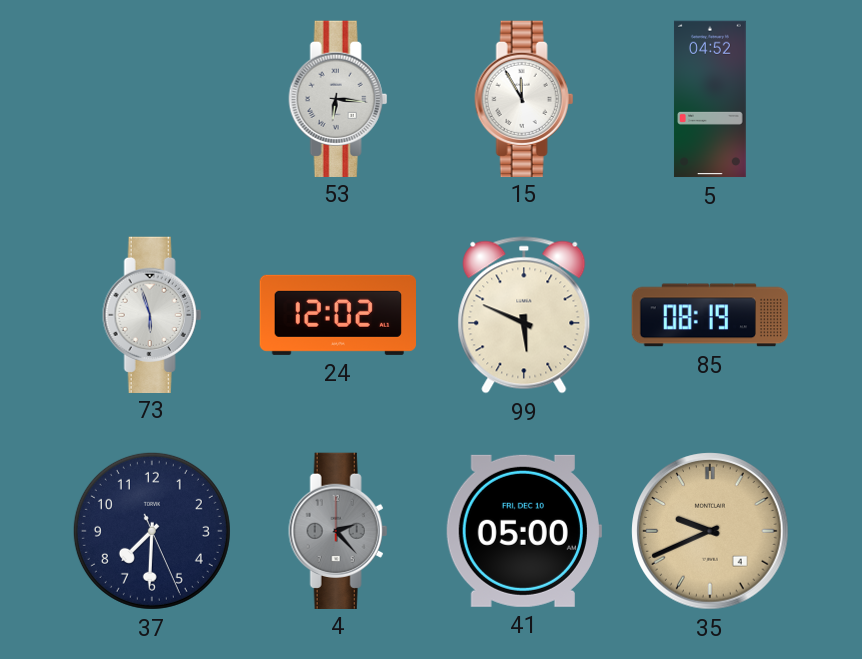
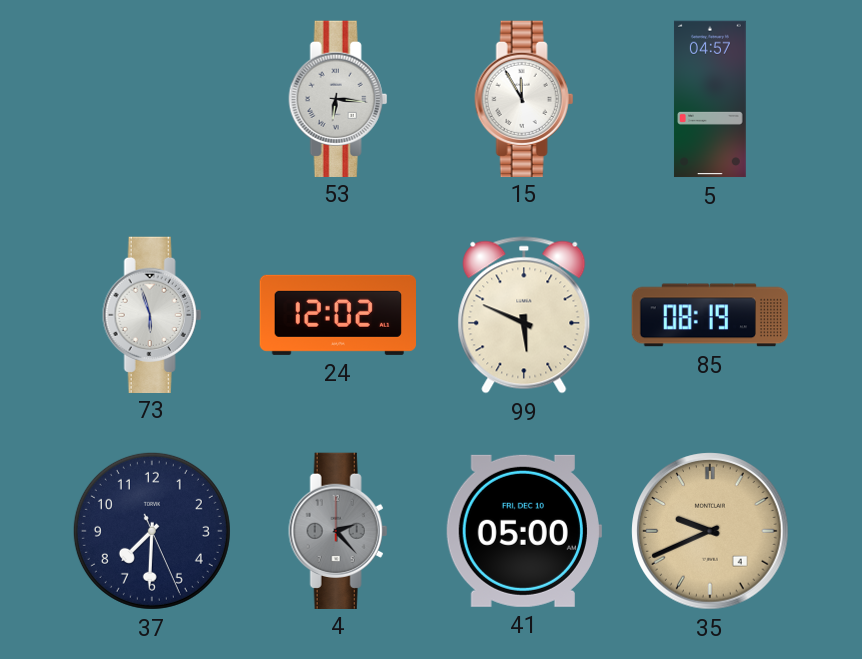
5: 04:52 -> 04:57 (710, 99)
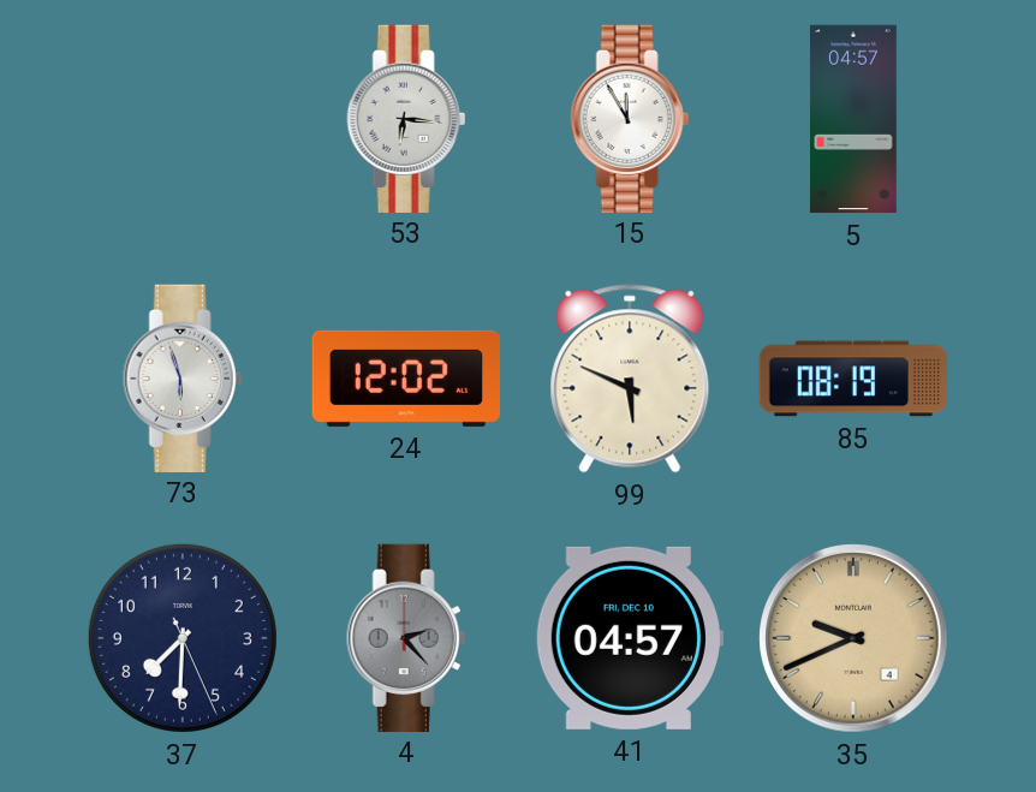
41: 05:00 -> 04:57 (629, 638)
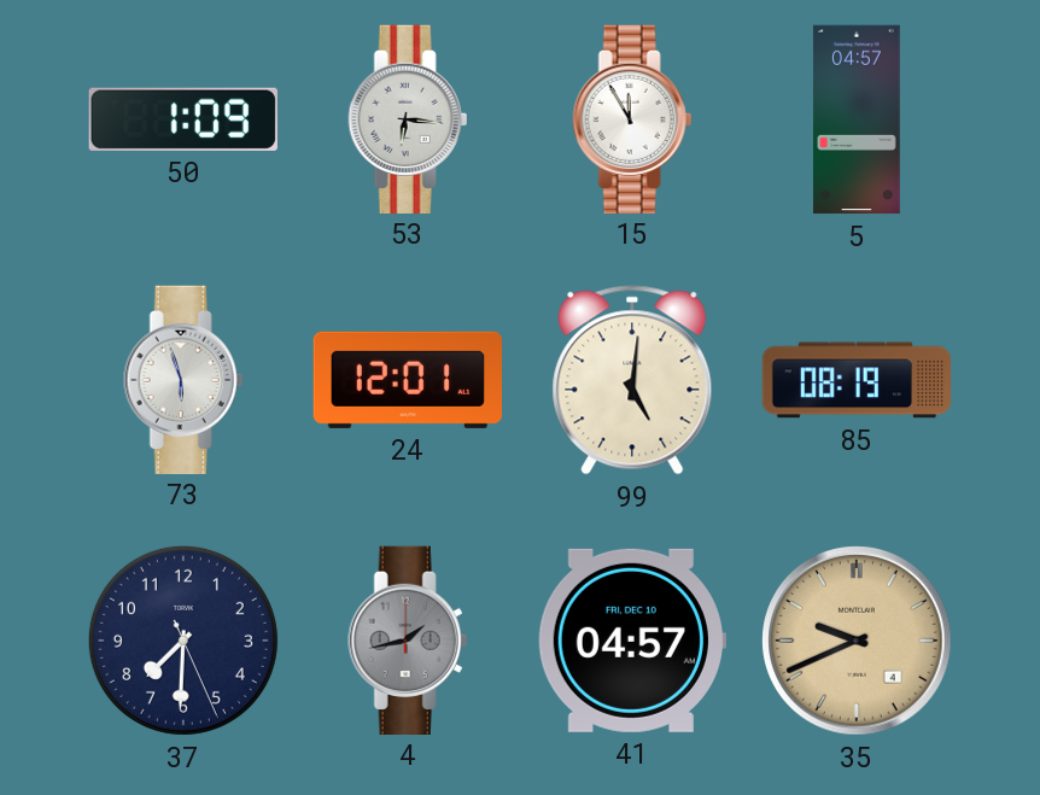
50: none -> 1:09 (183, 119)
24: 12:02 -> 12:01 (407, 380)
99: 5:49 -> 5:01 (632, 380)
4: 2:23 -> 1:43 (408, 639)
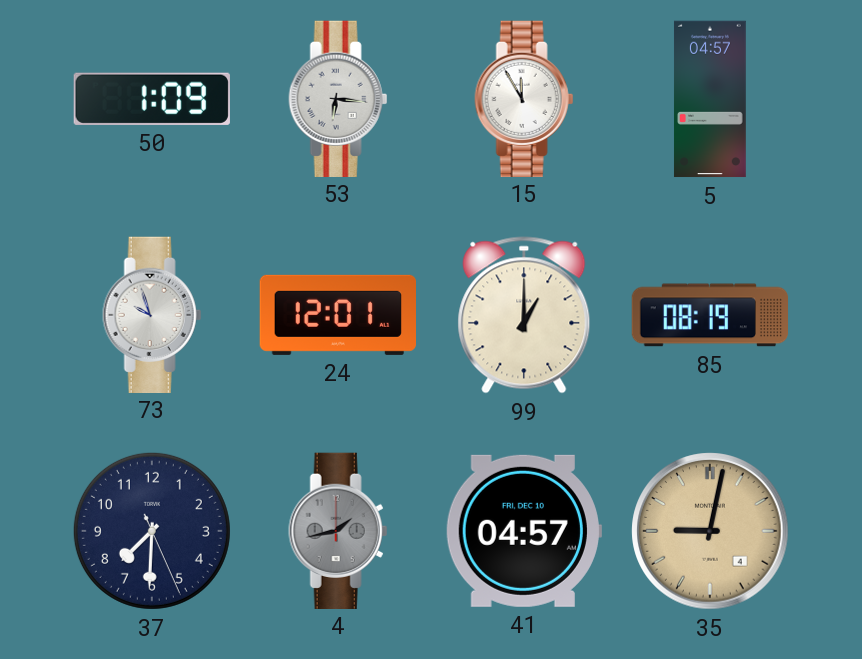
73: 5:57 -> 9:57 (152, 314)
99: 5:01 -> 1:00 (524, 315)
35: 9:41 -> 9:02 (710, 531)
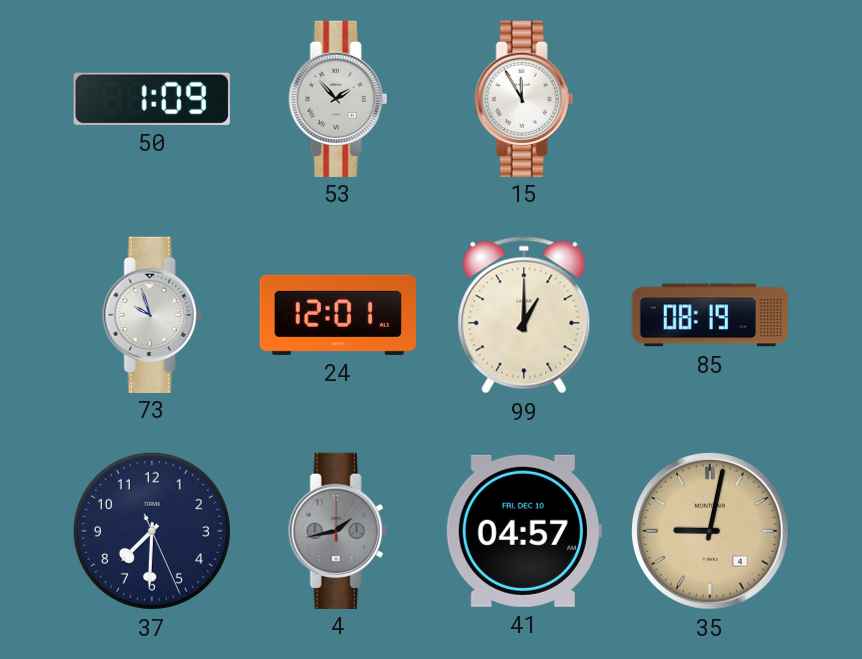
53: 6:16 -> 1:53 (338, 98)
5: 04:57 -> none (710, 99)
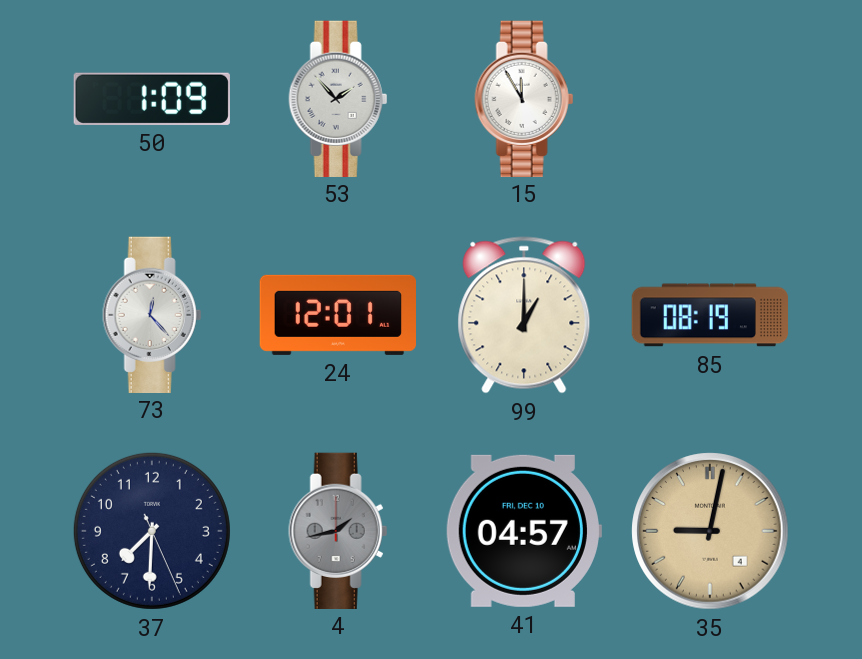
73: 9:57 -> 12:23 (152, 314)
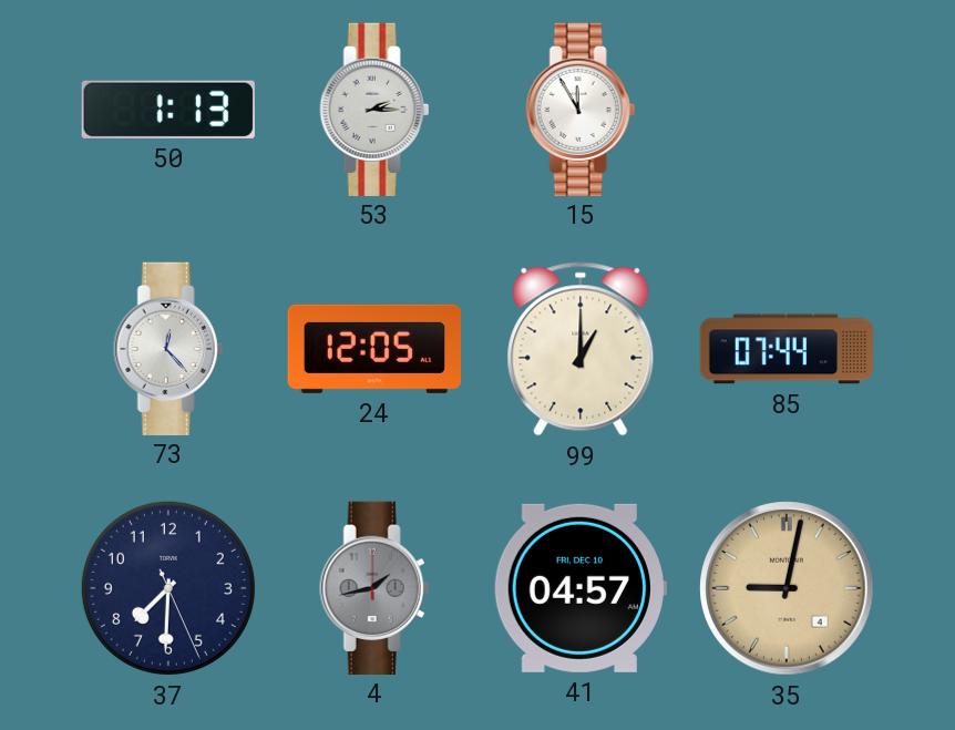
50: 1:09 -> 1:13 (168, 110)
53: 1:53 -> 2:15 (374, 109)
24: 12:01 -> 12:05 (373, 349)
85: 08:19 -> 07:44 (787, 349)
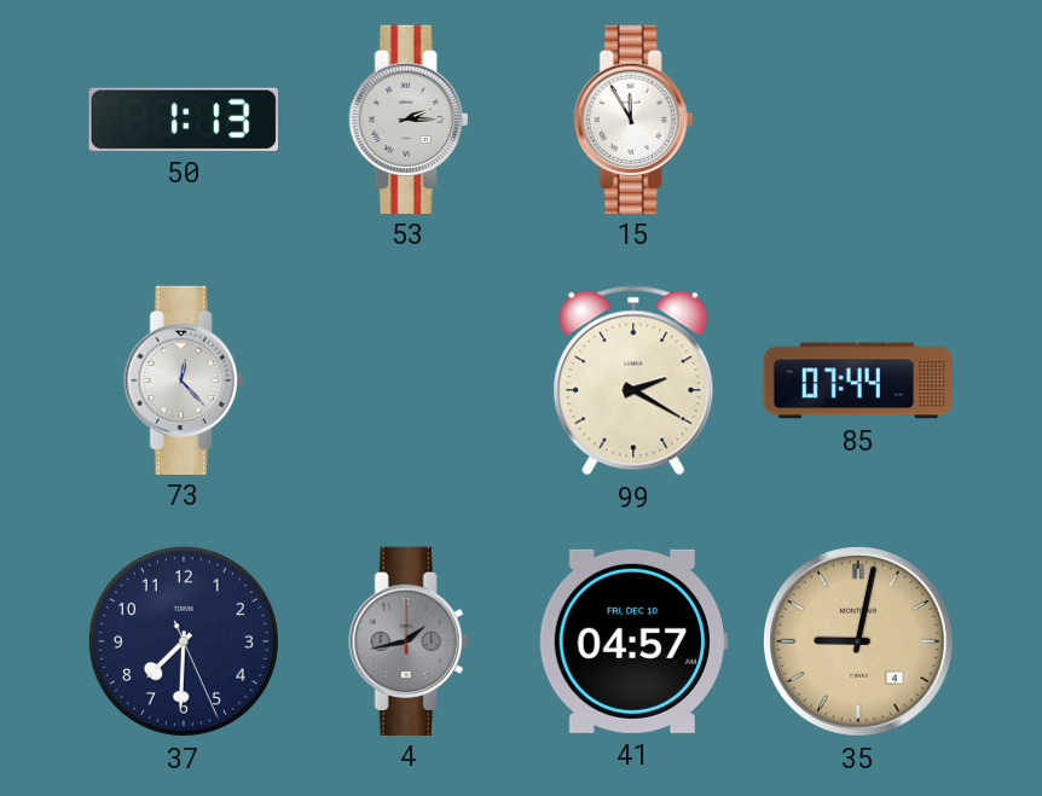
24: 12:05 -> none (373, 349)
99: 1:00 -> 2:20 (633, 380)
